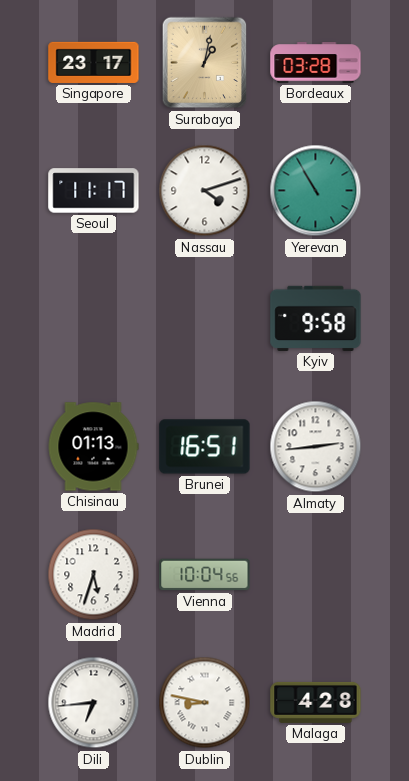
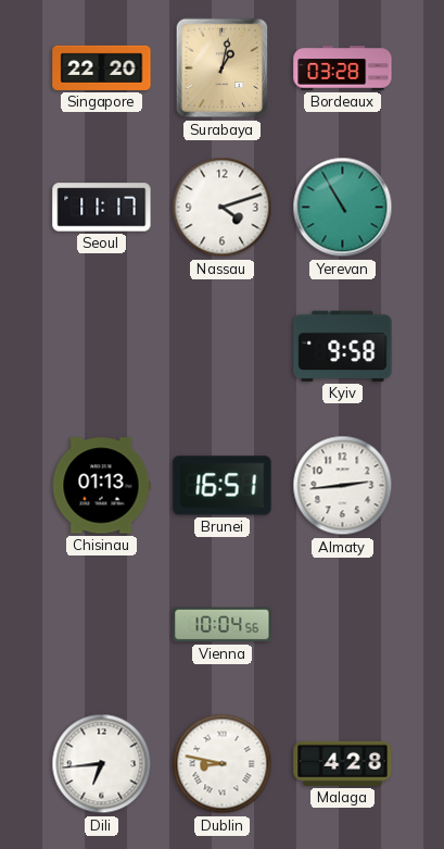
Singapore: 23:17 -> 22:20 (102, 67)
Madrid: 5:33 -> none (94, 575)
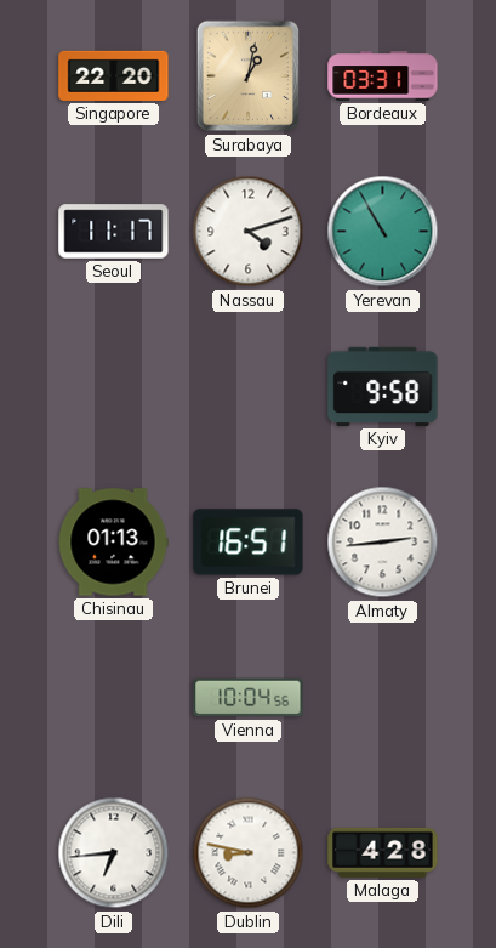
Bordeaux: 03:28 -> 03:31 (383, 76)
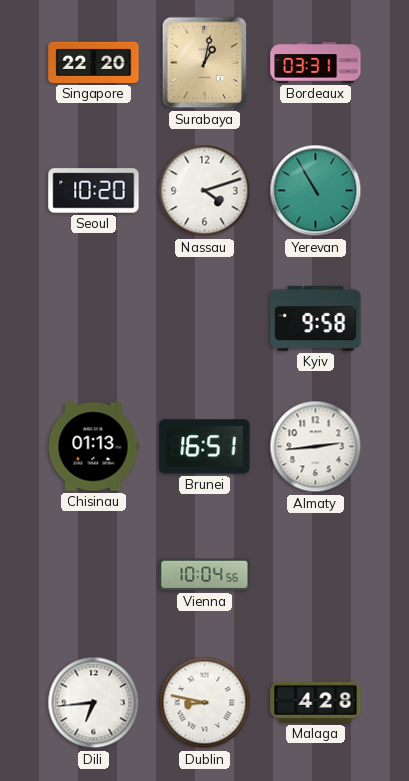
Seoul: 11:17 -> 10:20 (94, 191)
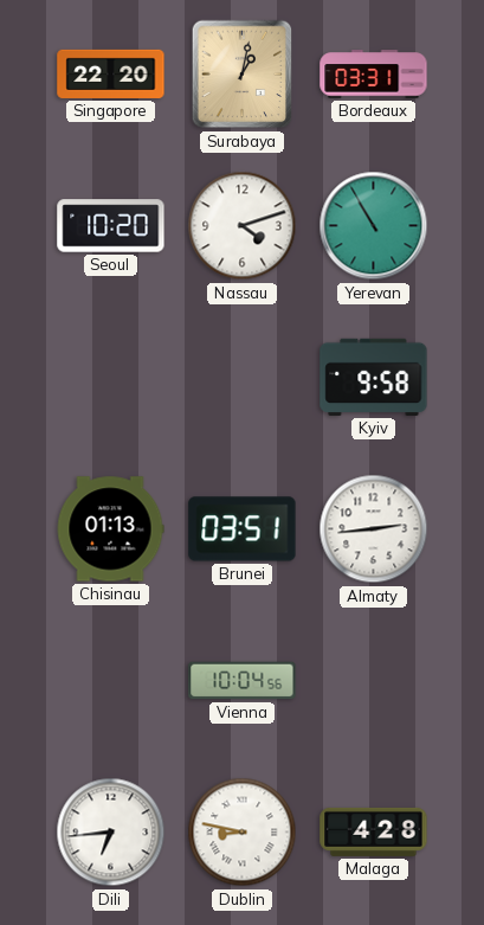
Brunei: 16:51 -> 03:51 (243, 529)
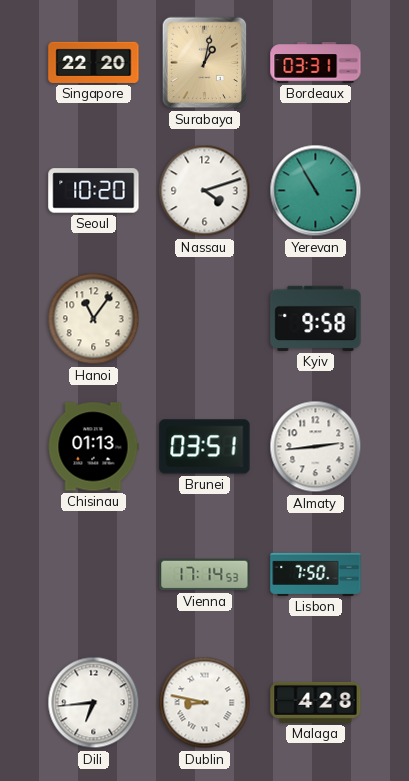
Hanoi: none -> 11:06 (94, 319)
Vienna: 10:04 -> 17:14 (205, 575)
Lisbon: none -> 7:50 (316, 574)
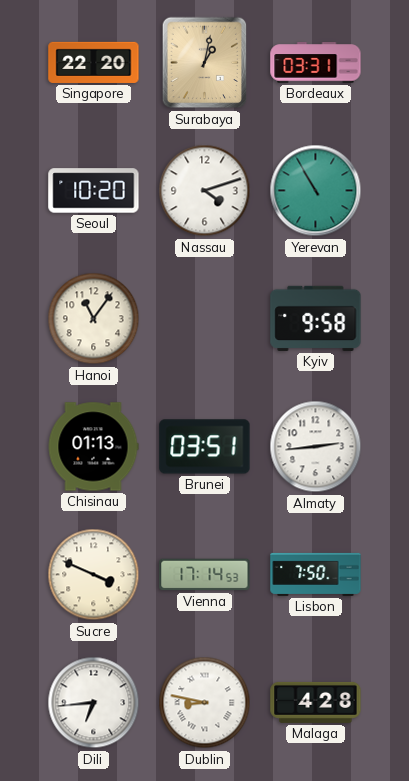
Sucre: none -> 3:49 (94, 575)
